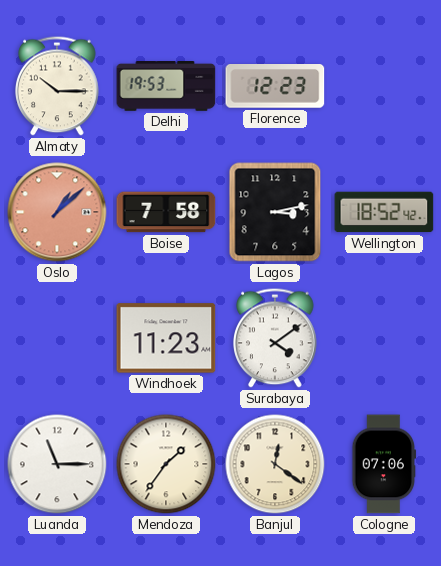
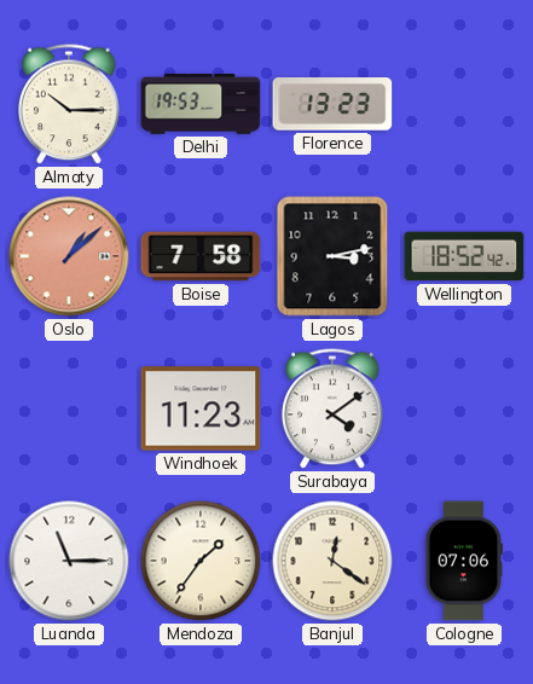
Florence: 12:23 -> 13:23 (332, 105)
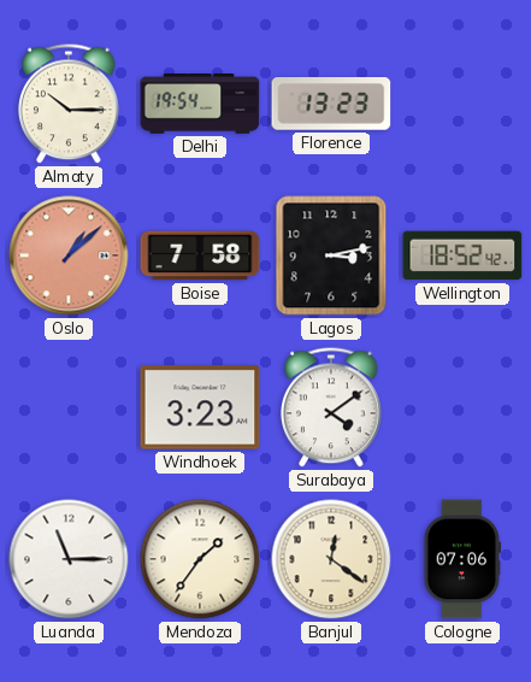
Delhi: 19:53 -> 19:54 (200, 105)
Windhoek: 11:23 -> 3:23 (200, 407)
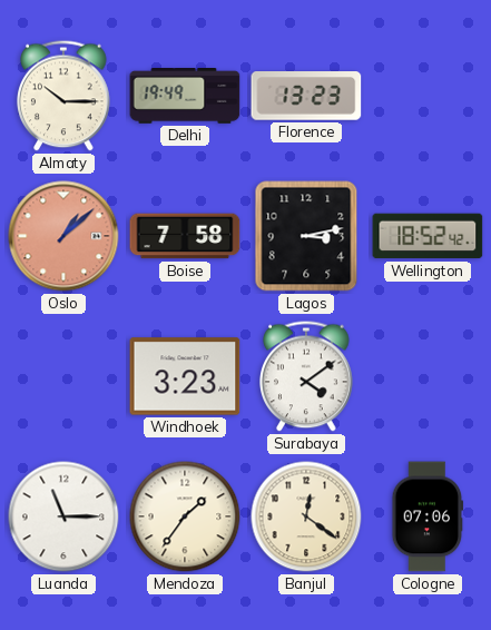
Delhi: 19:54 -> 19:49 (185, 97)
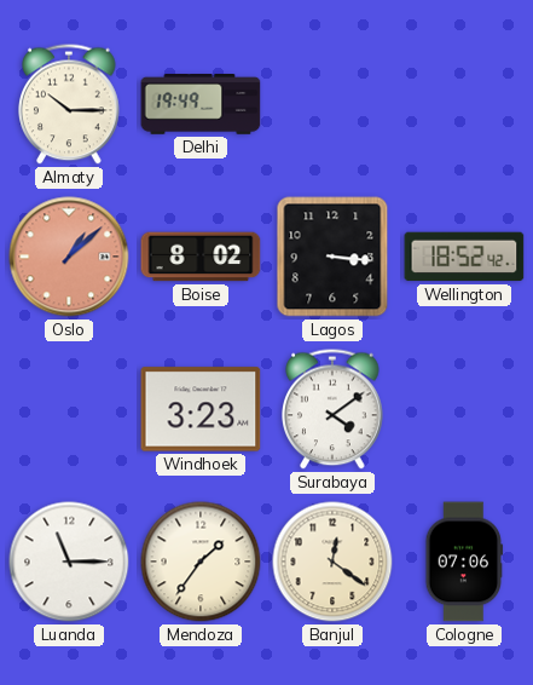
Florence: 13:23 -> none (306, 97)
Boise: 7:58 -> 8:02 (201, 257)
Lagos: 3:13 -> 3:16 (332, 257)
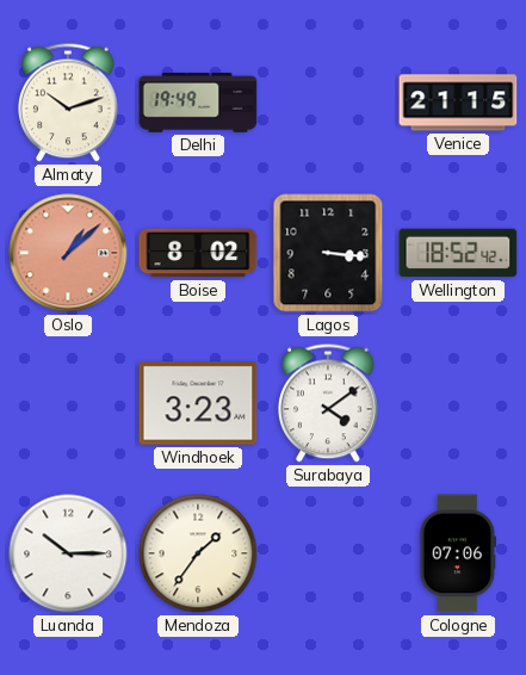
Almaty: 10:15 -> 10:12 (68, 103)
Venice: none -> 21:15 (458, 103)
Luanda: 11:15 -> 10:15 (68, 553)
Banjul: 12:21 -> none (332, 562)
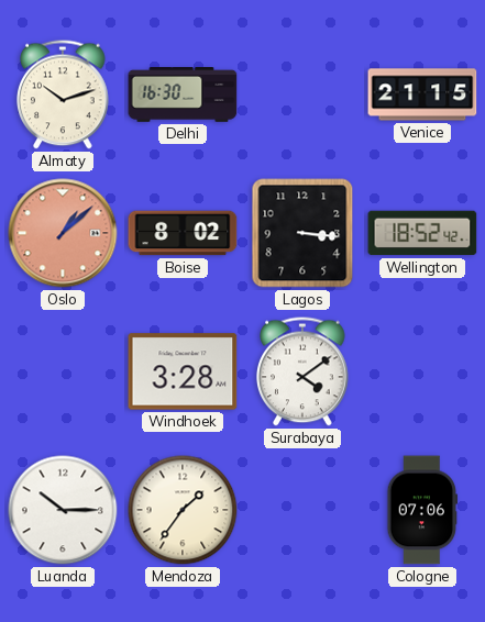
Delhi: 19:49 -> 16:30 (183, 96)
Windhoek: 3:23 -> 3:28 (183, 371)
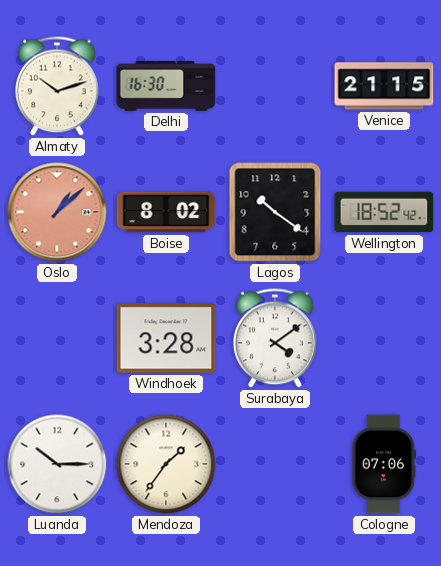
Lagos: 3:16 -> 10:21 (275, 212)
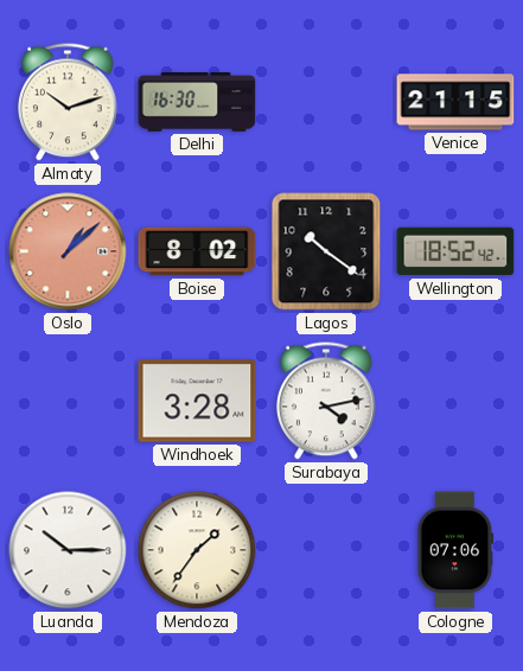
Surabaya: 4:09 -> 4:13 (326, 401)
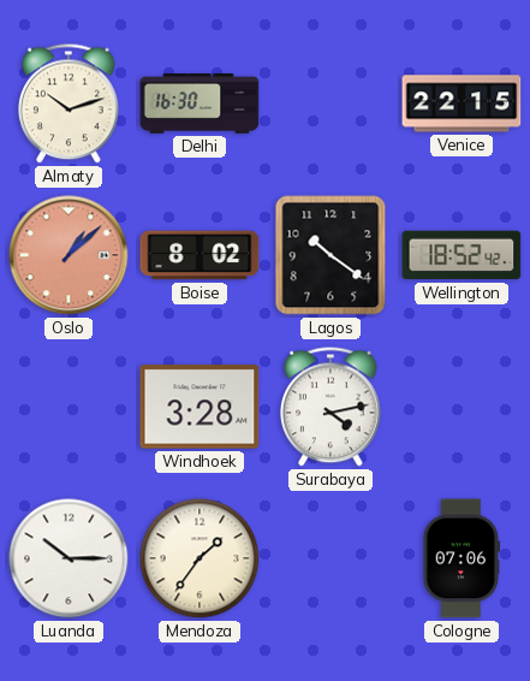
Venice: 21:15 -> 22:15 (461, 103)
